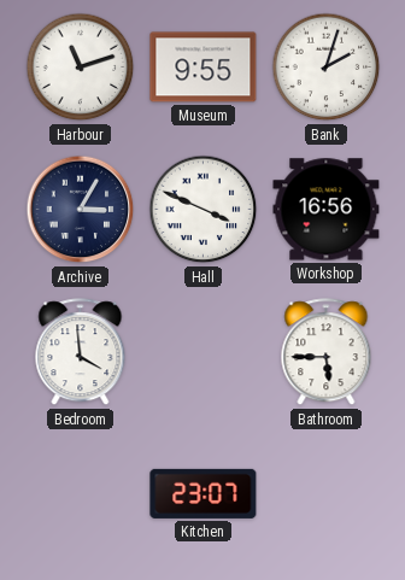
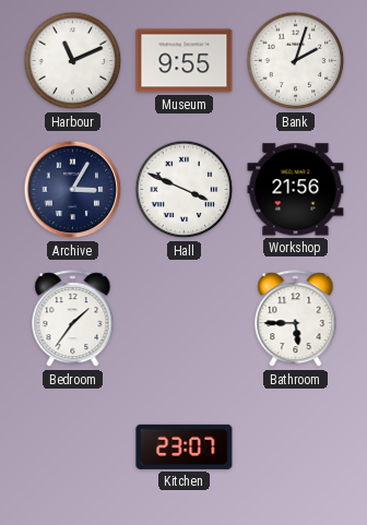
Harbour: 11:12 -> 11:11 (73, 61)
Workshop: 16:56 -> 21:56 (296, 190)
Bedroom: 3:59 -> 1:36 (73, 319)
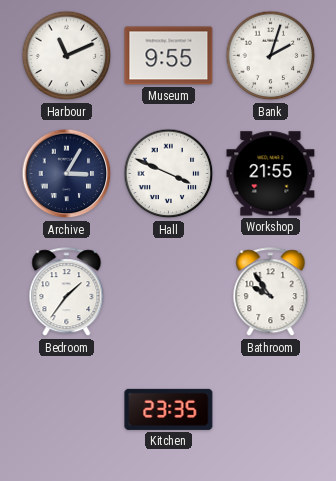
Workshop: 21:56 -> 21:55 (271, 174)
Bathroom: 5:45 -> 9:54 (271, 292)
Kitchen: 23:07 -> 23:35 (169, 409)
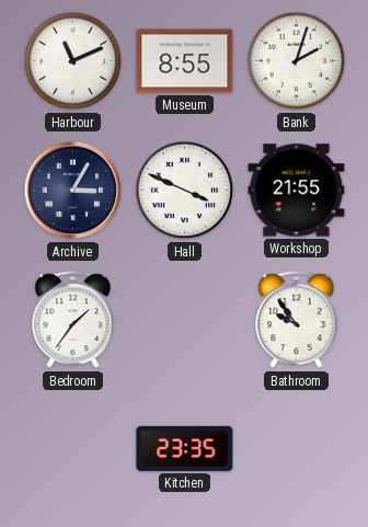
Museum: 9:55 -> 8:55 (185, 61)
